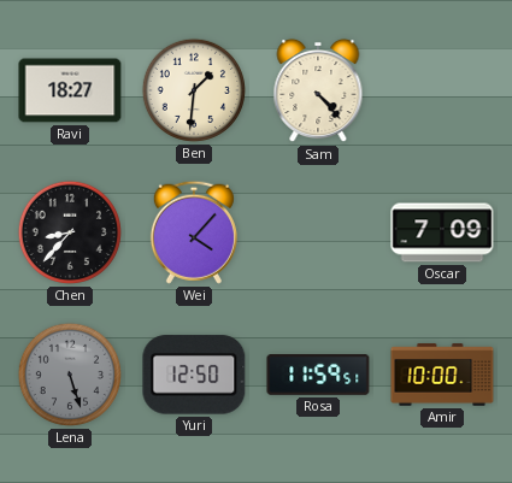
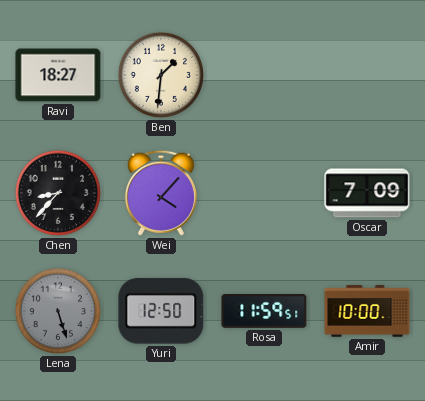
Sam: 4:23 -> none (318, 90)
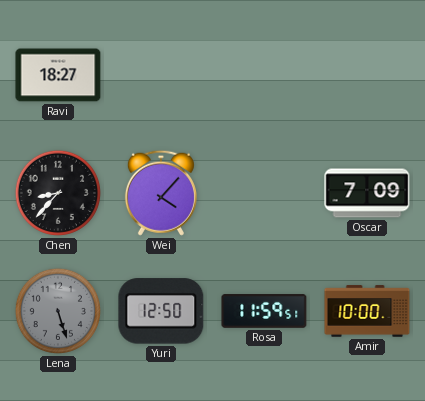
Ben: 1:31 -> none (161, 75)
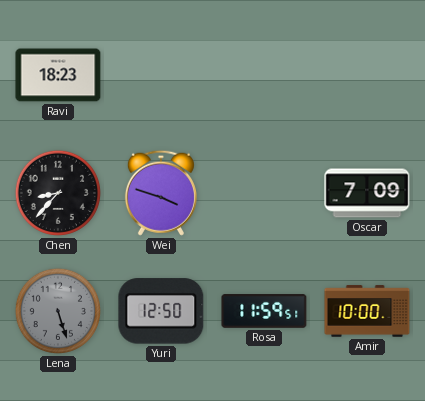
Ravi: 18:27 -> 18:23 (58, 75)
Wei: 4:07 -> 3:48 (161, 193)
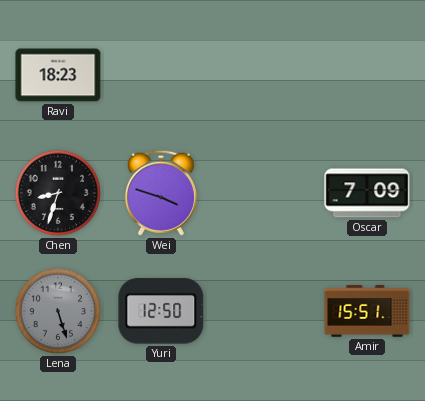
Chen: 8:37 -> 8:33 (58, 193)
Rosa: 11:59 -> none (264, 311)
Amir: 10:00 -> 15:51 (367, 311)
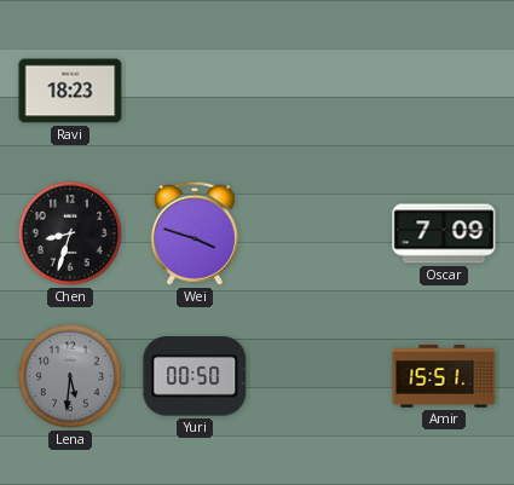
Lena: 5:27 -> 5:31 (70, 376)
Yuri: 12:50 -> 00:50 (195, 376)
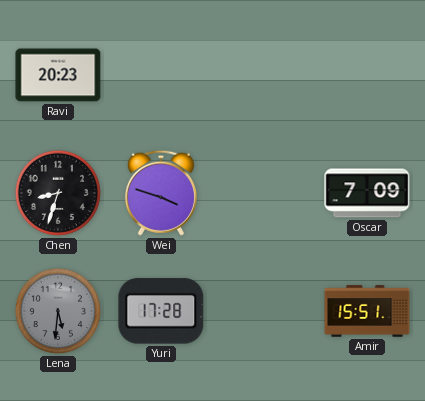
Ravi: 18:23 -> 20:23 (58, 75)
Yuri: 00:50 -> 17:28 (161, 311)
